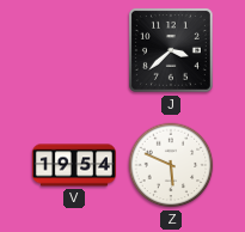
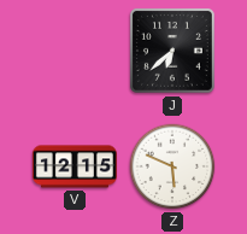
J: 3:38 -> 6:38 (172, 51)
V: 19:54 -> 12:15 (75, 166)
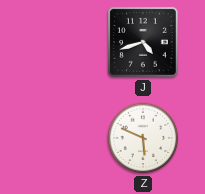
J: 6:38 -> 4:42 (143, 42)
V: 12:15 -> none (75, 166)
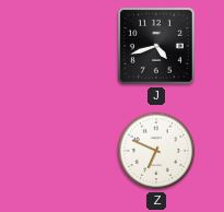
Z: 5:49 -> 6:49 (156, 151)
